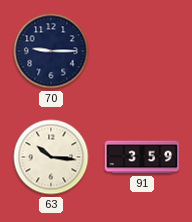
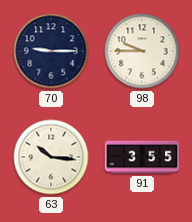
98: none -> 9:45 (142, 51)
91: 3:59 -> 3:55 (142, 157)
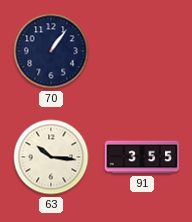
70: 9:15 -> 1:06 (51, 51)
98: 9:45 -> none (142, 51)
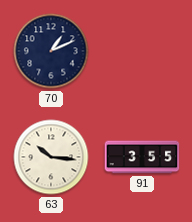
70: 1:06 -> 1:11 (51, 51)
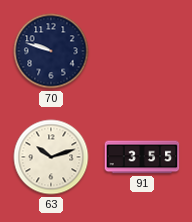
70: 1:11 -> 9:48 (51, 51)
63: 10:16 -> 10:12 (51, 157)
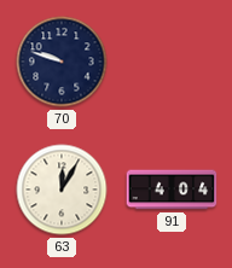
63: 10:12 -> 12:05 (62, 190)
91: 3:55 -> 4:04 (172, 190)
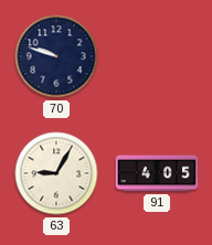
63: 12:05 -> 9:05 (56, 173)
91: 4:04 -> 4:05 (157, 173)
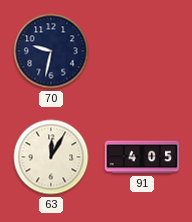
70: 9:48 -> 9:32 (51, 51)
63: 9:05 -> 12:05 (51, 157)
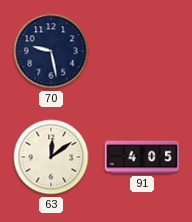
70: 9:32 -> 9:28 (51, 51)
63: 12:05 -> 12:09 (51, 157)
